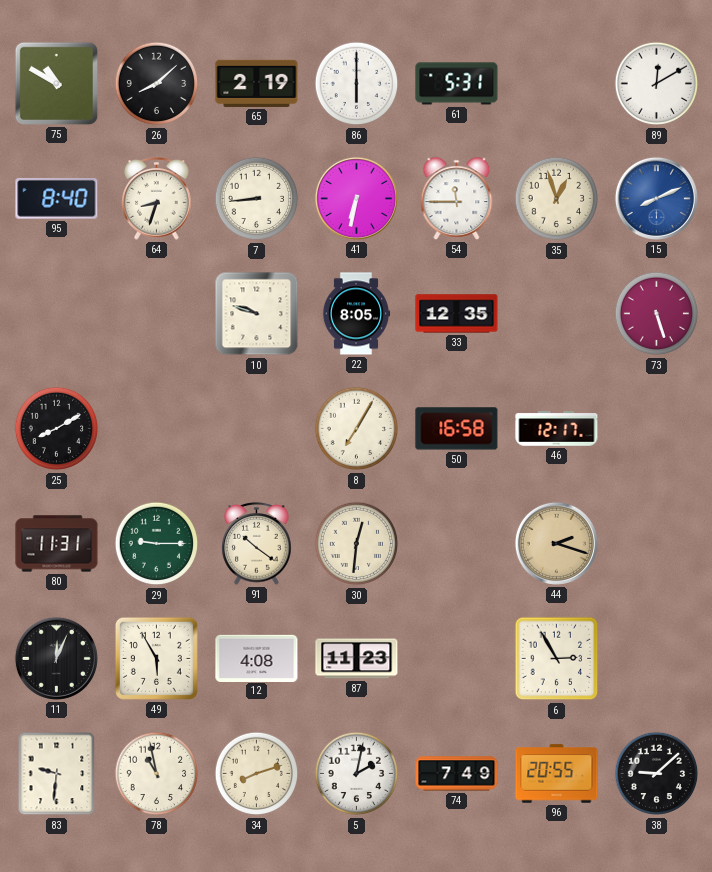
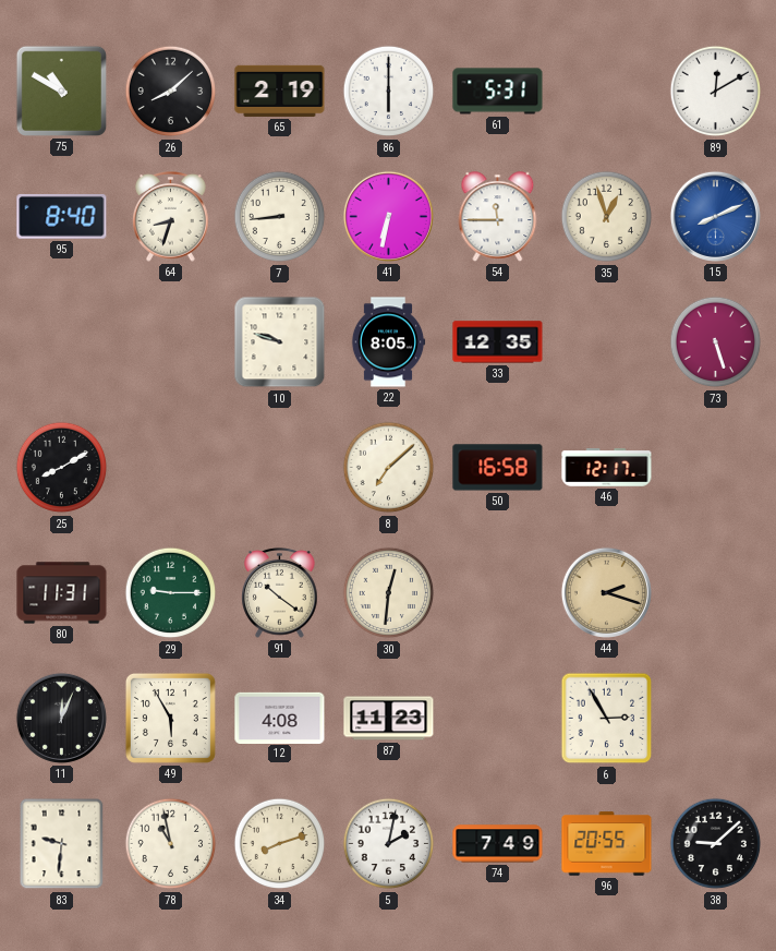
8: 7:05 -> 7:08 (389, 468)
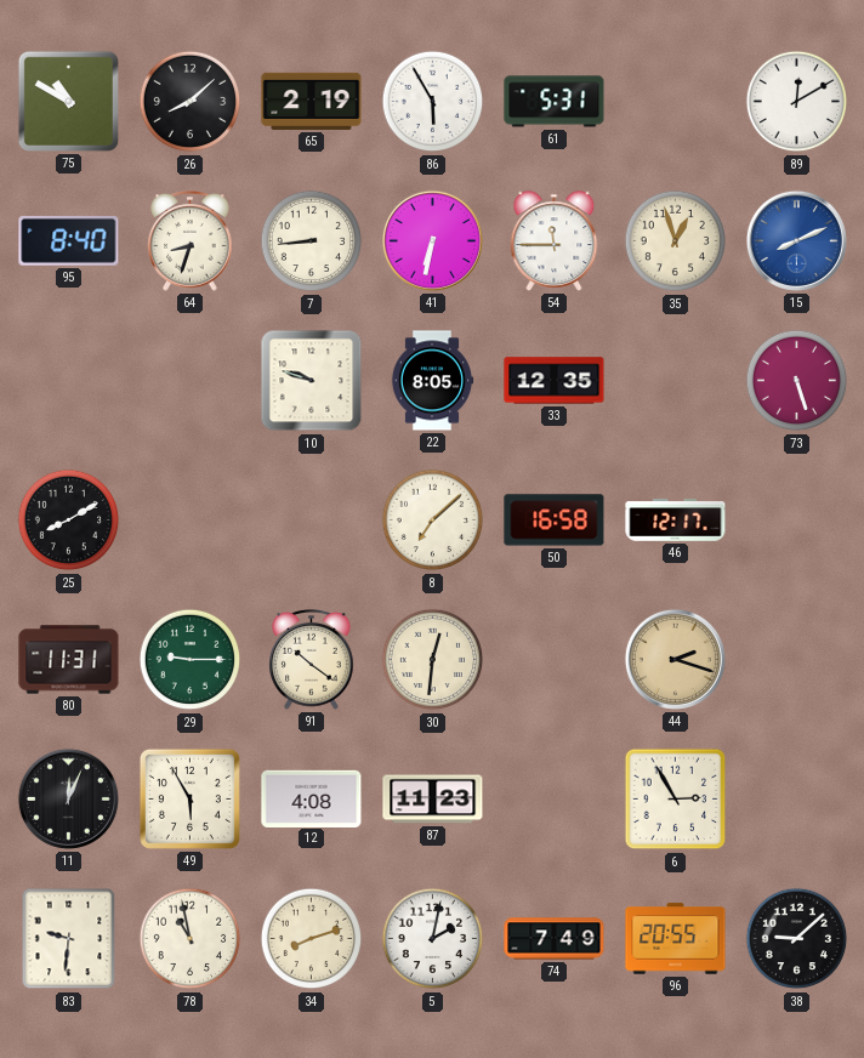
86: 6:00 -> 5:55 (433, 102)
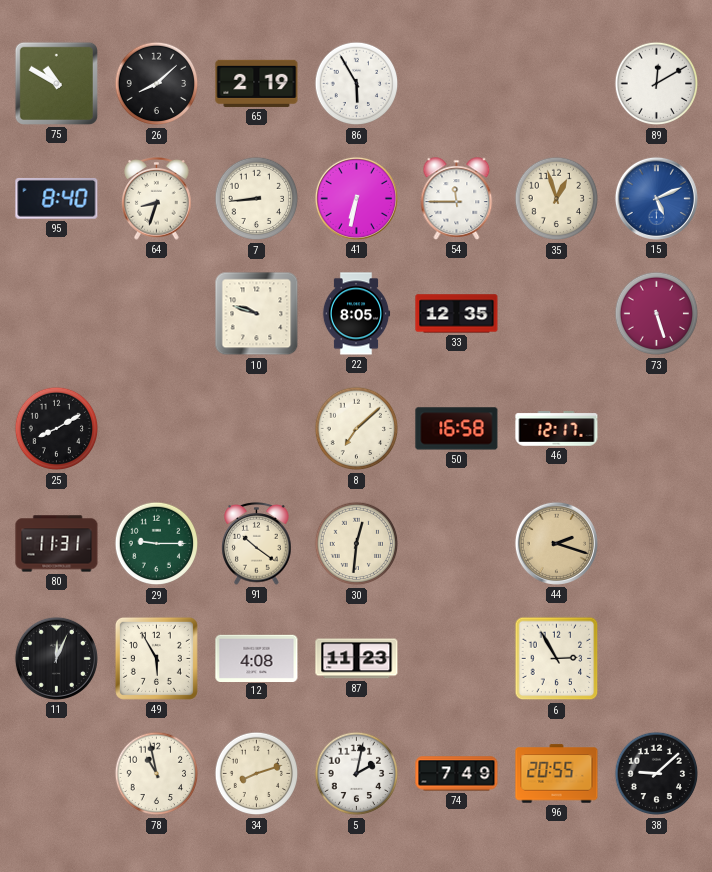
61: 5:31 -> none (555, 102)
15: 8:11 -> 5:11 (656, 198)
83: 9:31 -> none (69, 939)
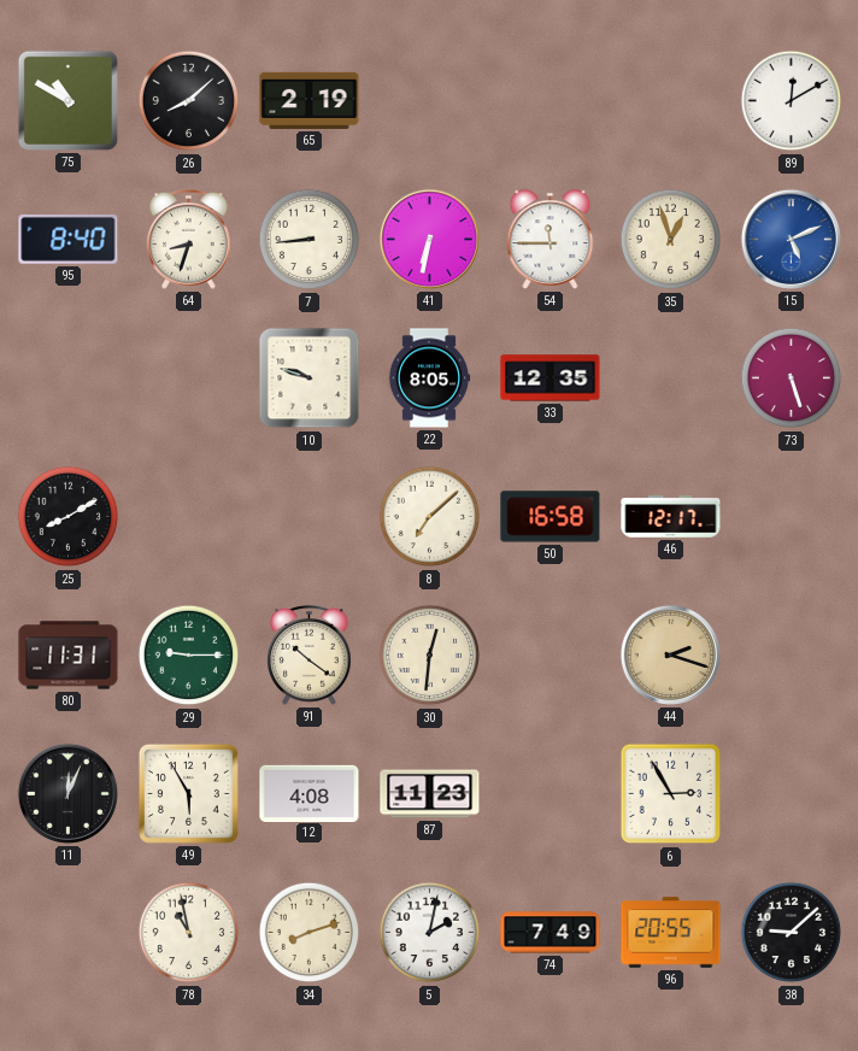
86: 5:55 -> none (357, 84)
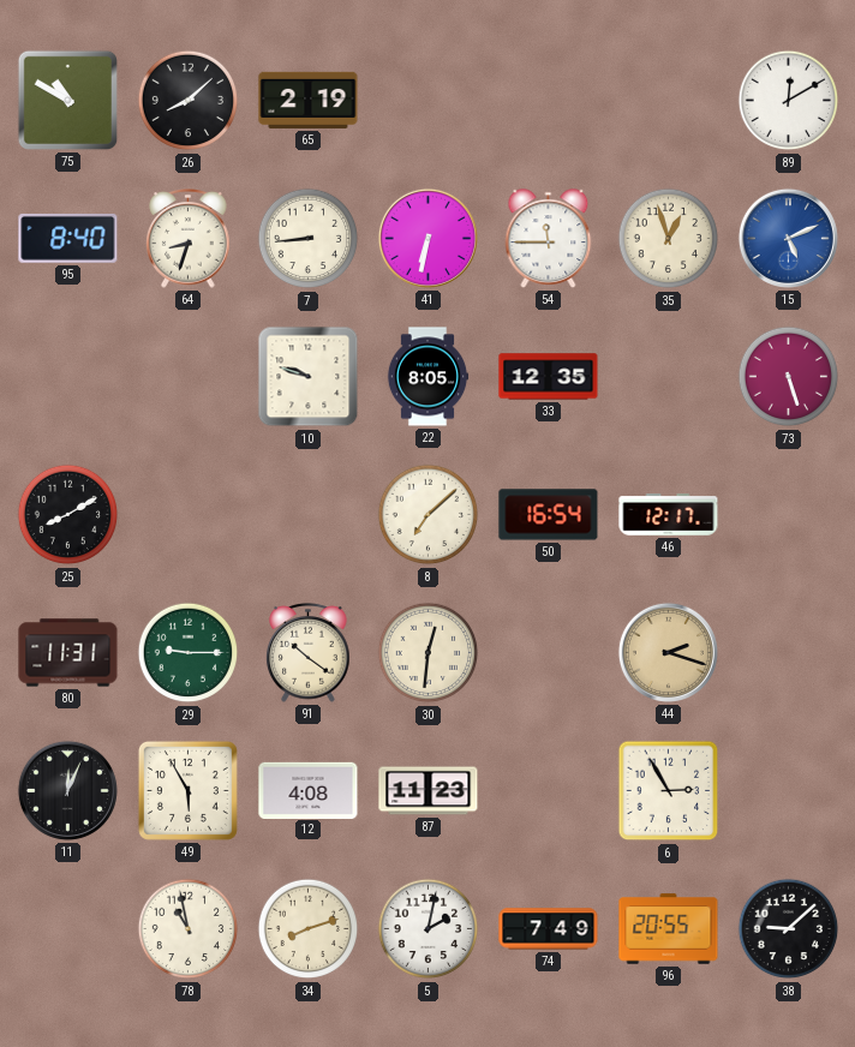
50: 16:58 -> 16:54 (549, 515)
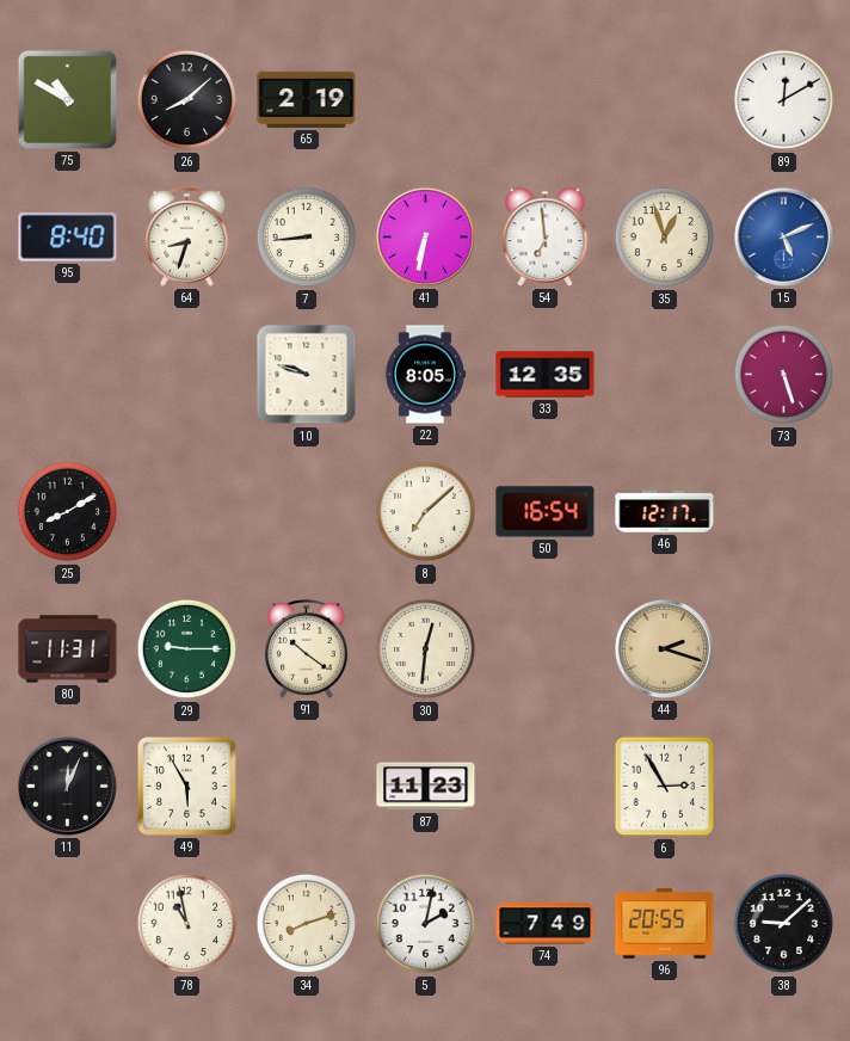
54: 11:45 -> 6:59 (546, 238)
12: 4:08 -> none (309, 790)
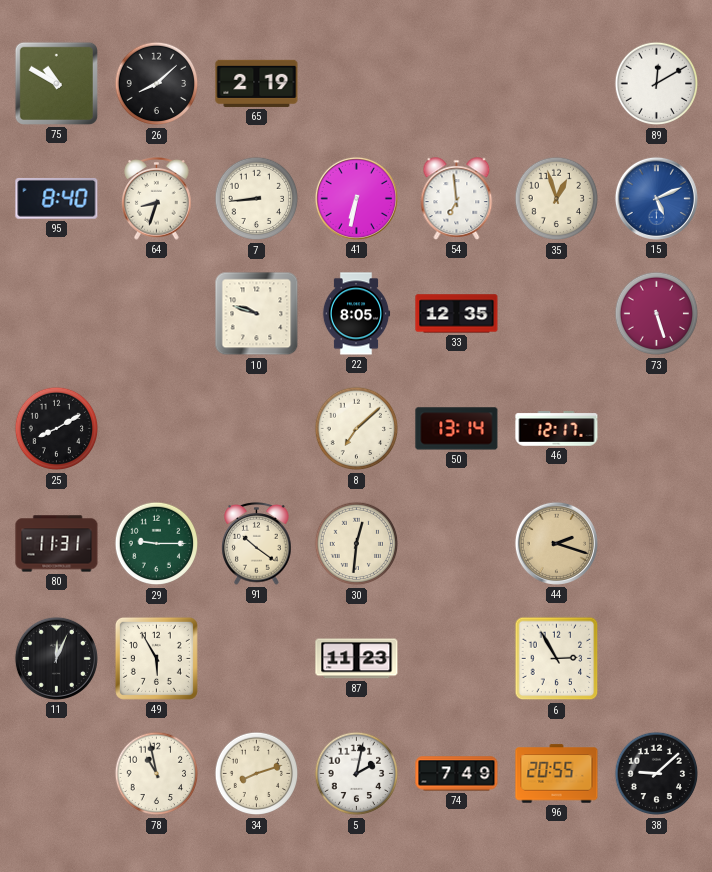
50: 16:54 -> 13:14 (457, 429)
